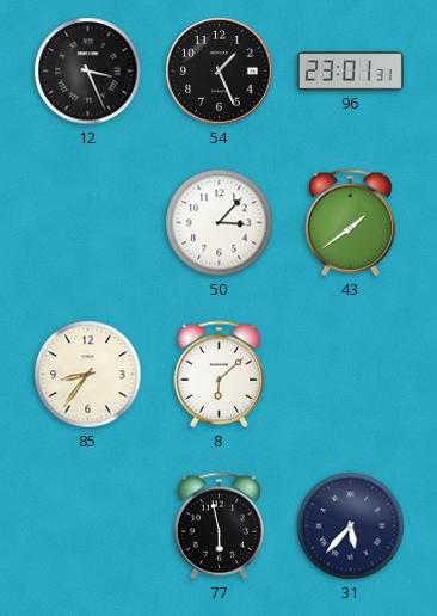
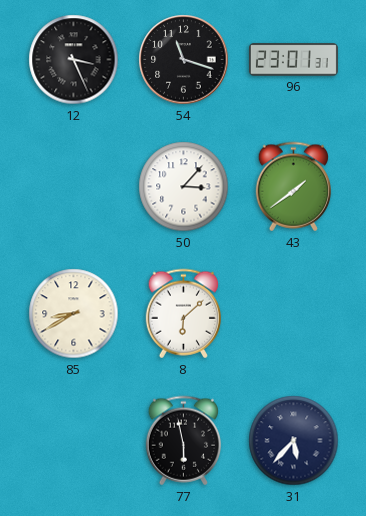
54: 1:26 -> 11:18 (184, 60)
85: 8:36 -> 8:40 (74, 314)
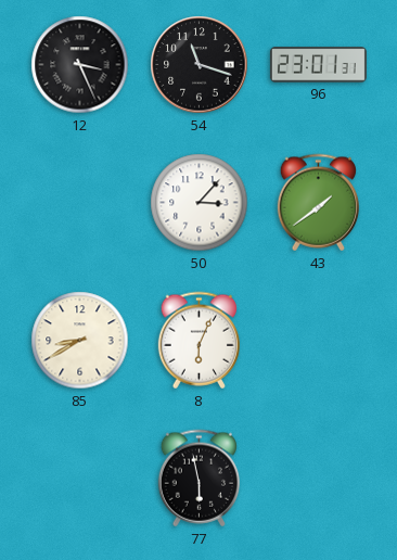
8: 6:08 -> 6:04 (198, 341)
31: 5:37 -> none (294, 441)
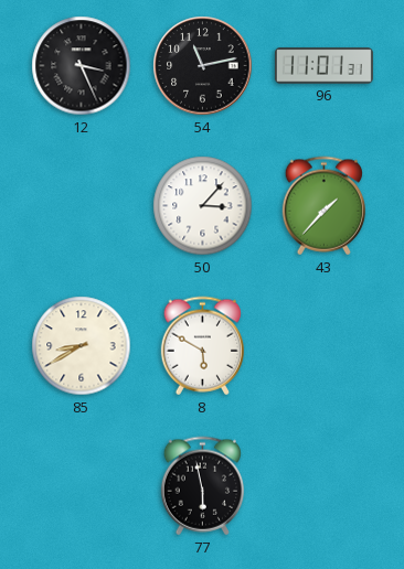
54: 11:18 -> 11:13 (203, 66)
96: 23:01 -> 11:01 (323, 66)
43: 1:39 -> 1:37 (323, 206)
8: 6:04 -> 5:50 (202, 346)
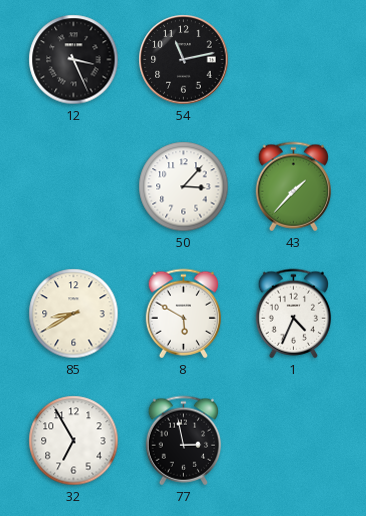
96: 11:01 -> none (323, 66)
1: none -> 4:34 (293, 314)
32: none -> 6:55 (74, 441)
77: 5:58 -> 2:58 (183, 441)
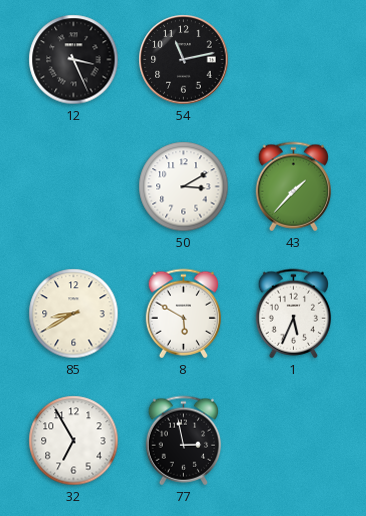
50: 3:07 -> 3:10 (184, 187)
1: 4:34 -> 5:34 (293, 314)
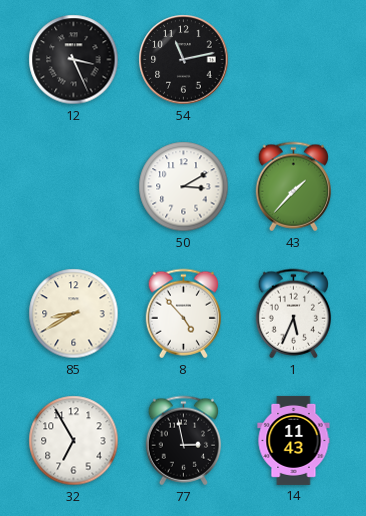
8: 5:50 -> 4:53 (183, 314)
14: none -> 11:43 (294, 440)
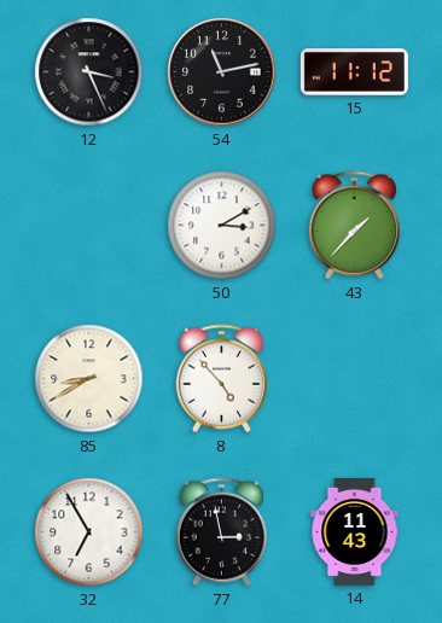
15: none -> 11:12 (354, 72)
1: 5:34 -> none (293, 314)
